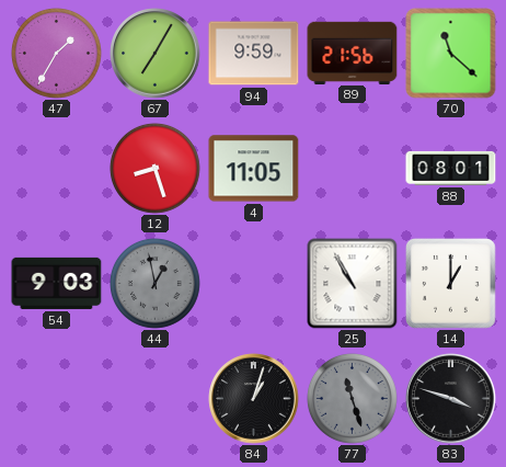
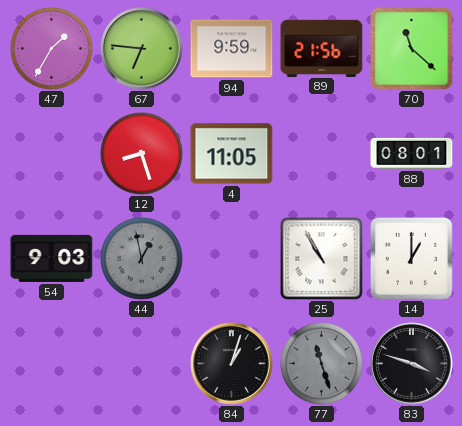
67: 7:05 -> 6:46 (142, 49)
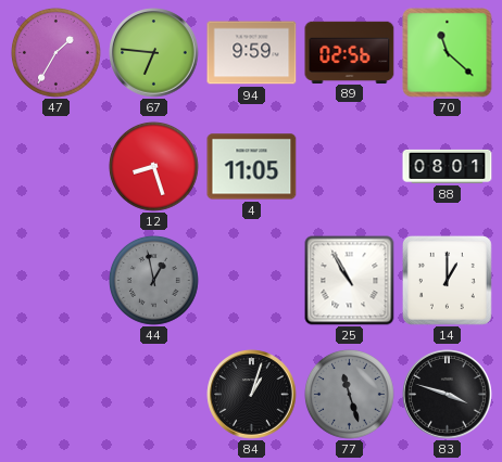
89: 21:56 -> 02:56 (350, 52)
54: 9:03 -> none (52, 258)
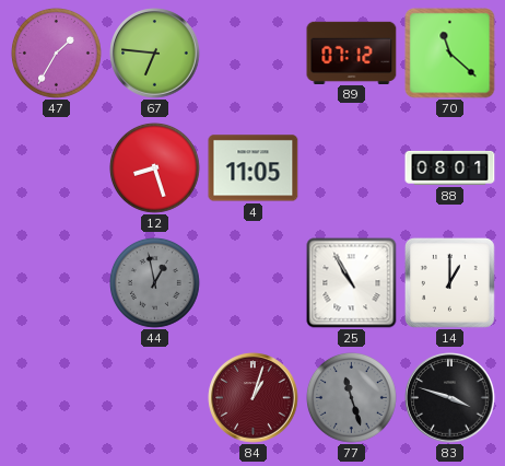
94: 9:59 -> none (252, 53)
89: 02:56 -> 07:12 (352, 53)
84 dial: black -> burgundy (254, 398)
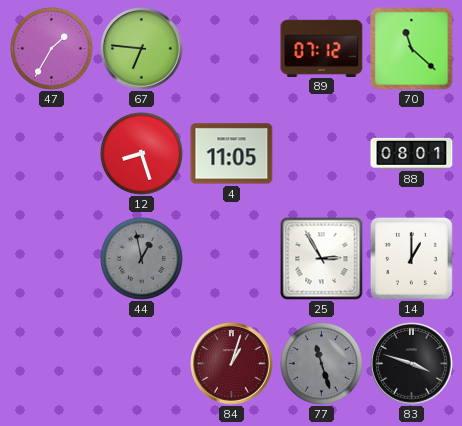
25: 10:55 -> 2:55 (322, 259)
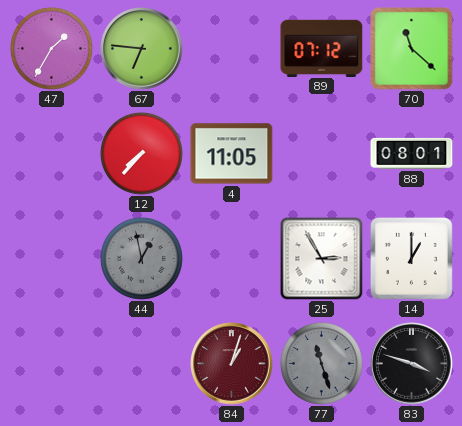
12: 8:27 -> 7:37 (142, 154)
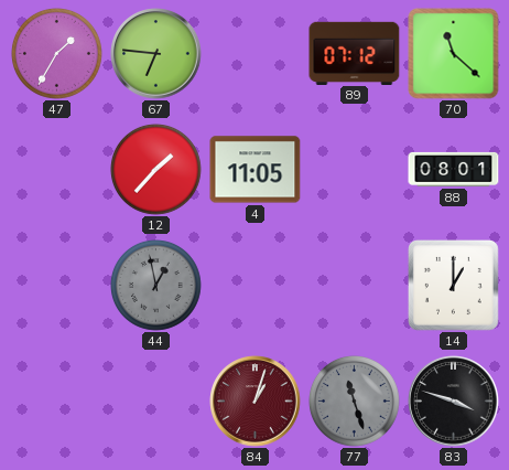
12: 7:37 -> 1:37 (156, 170)
25: 2:55 -> none (322, 259)
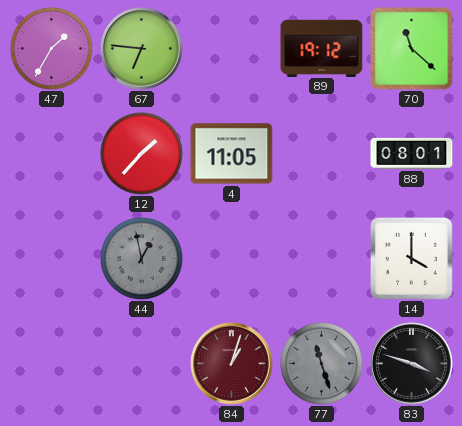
89: 07:12 -> 19:12 (322, 48)
14: 1:00 -> 4:00 (412, 259)
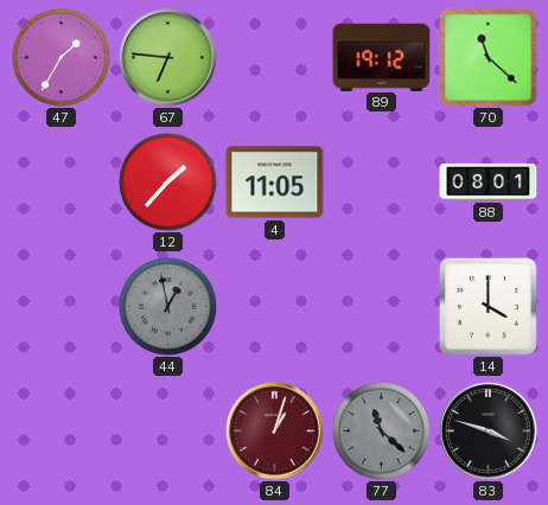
77: 11:27 -> 11:22 (382, 432)
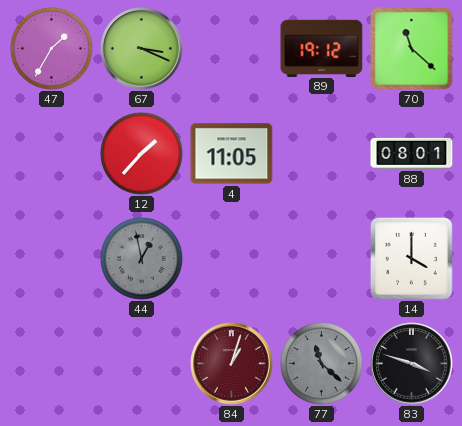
67: 6:46 -> 3:19 (142, 49)
